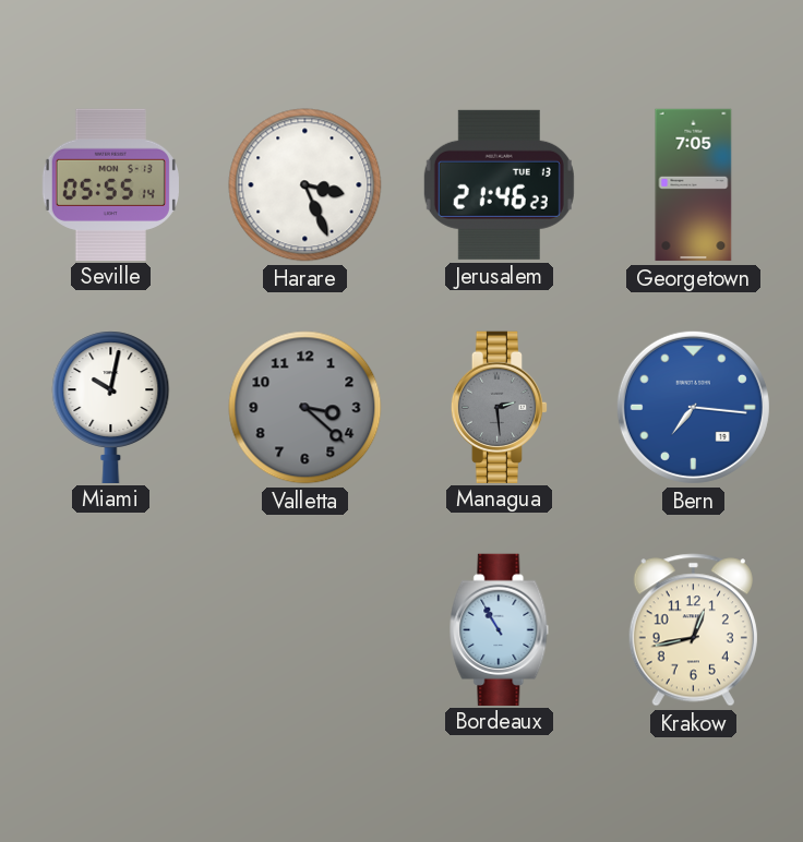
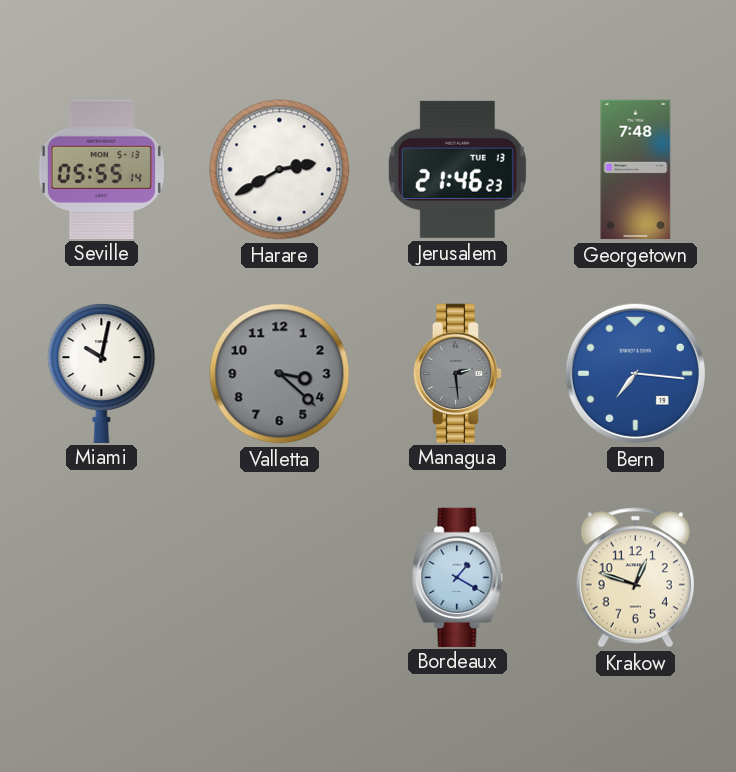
Harare: 3:26 -> 2:40 (280, 170)
Georgetown: 7:05 -> 7:48 (636, 170)
Bordeaux: 10:55 -> 1:20 (458, 577)
Krakow: 12:43 -> 12:48 (635, 578)
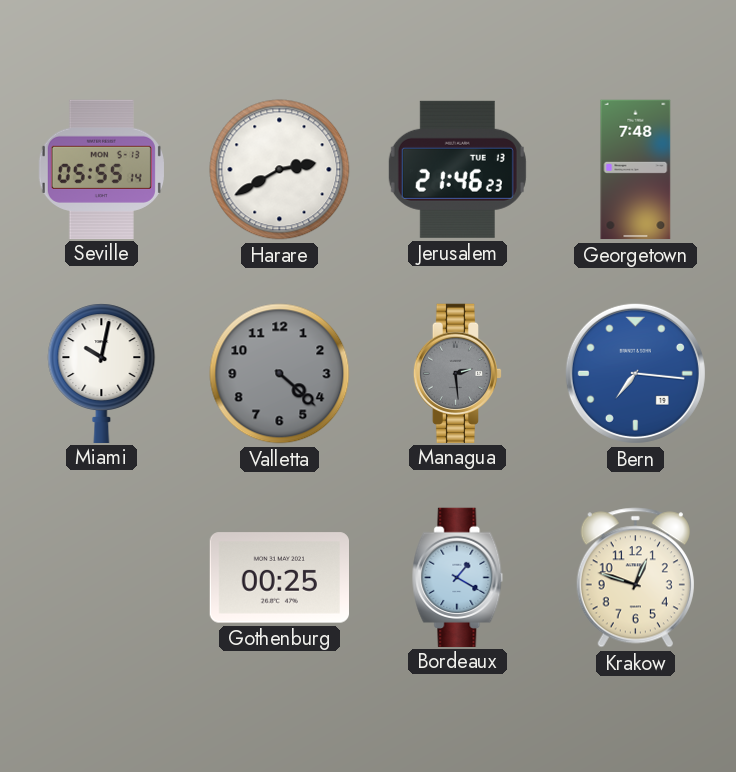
Valletta: 3:22 -> 4:22 (280, 374)
Gothenburg: none -> 00:25 (279, 578)
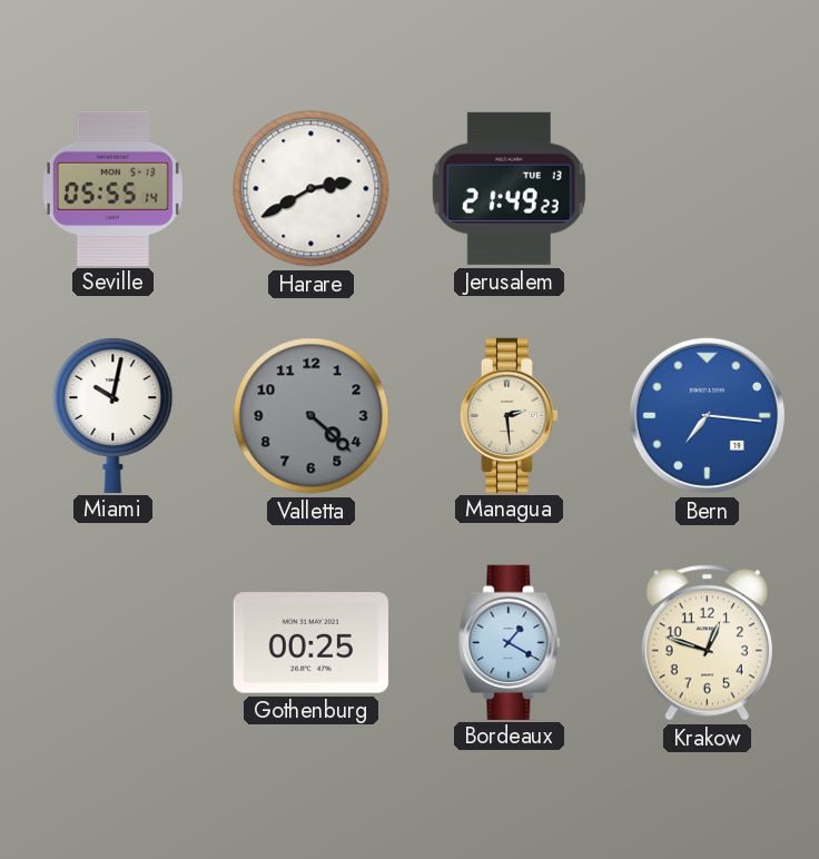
Jerusalem: 21:46 -> 21:49 (509, 188)
Georgetown: 7:48 -> none (636, 170)
Managua dial: grey -> cream (510, 415)
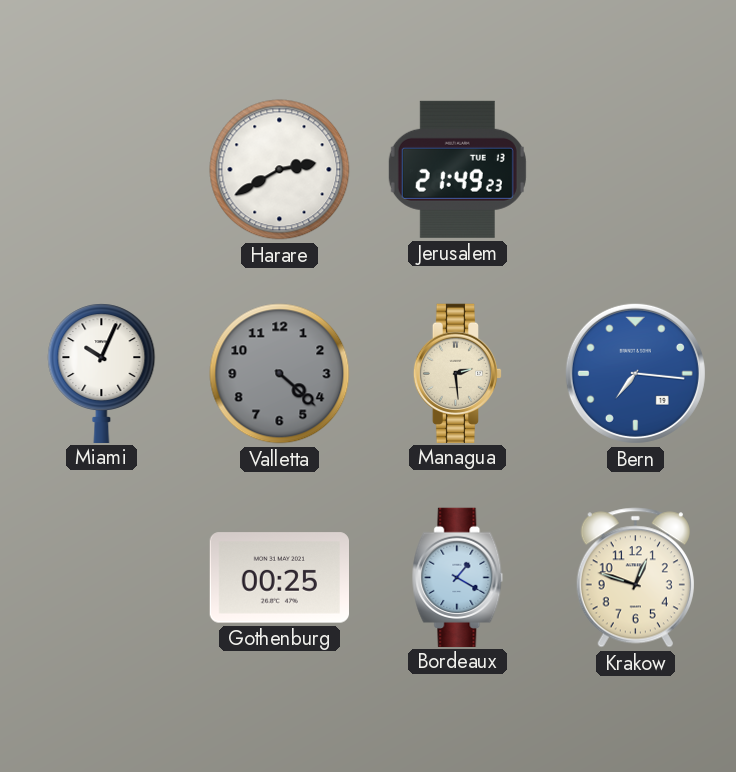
Seville: 05:55 -> none (112, 188)
Miami: 10:02 -> 10:04 (102, 373)
